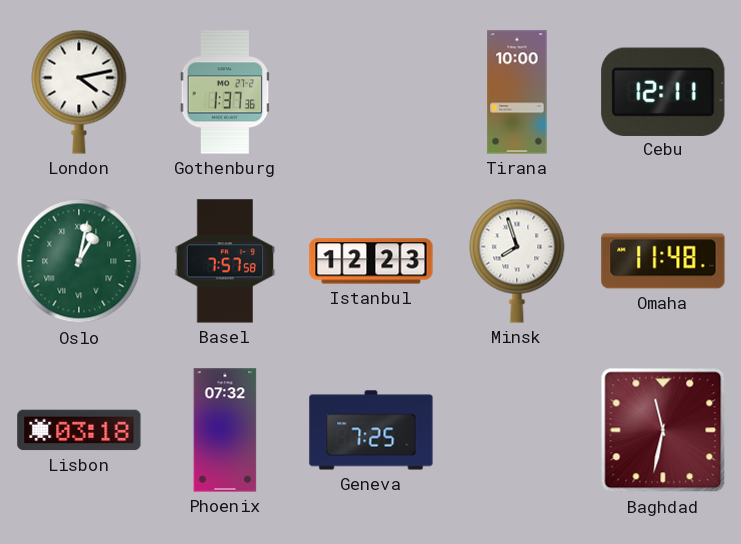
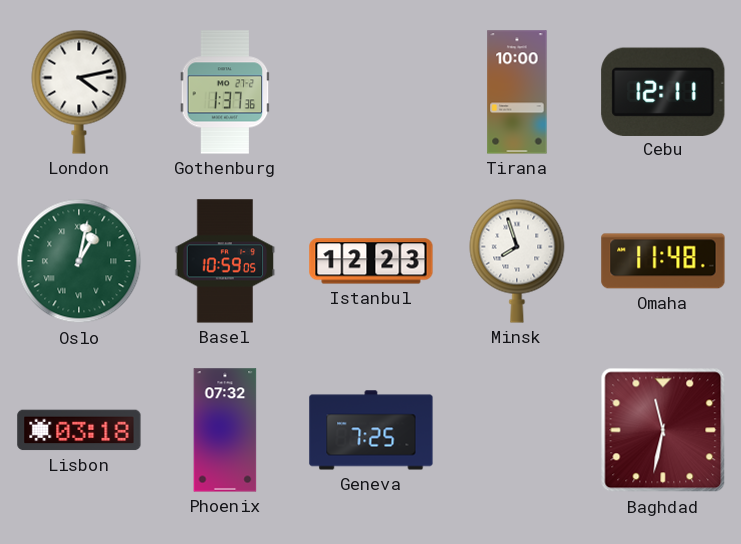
Basel: 7:57 -> 10:59 (225, 261)
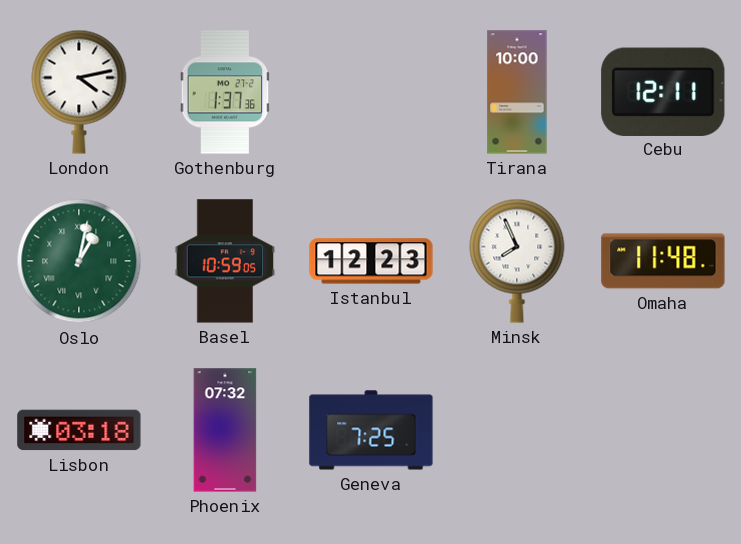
Minsk: 7:57 -> 7:56 (517, 261)
Baghdad: 11:32 -> none (663, 430)
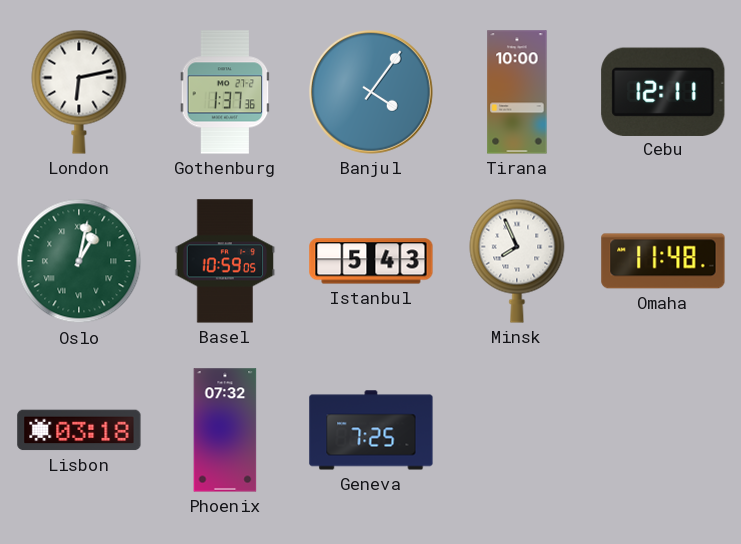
London: 4:13 -> 6:13 (79, 92)
Banjul: none -> 4:06 (371, 92)
Istanbul: 12:23 -> 5:43 (371, 261)
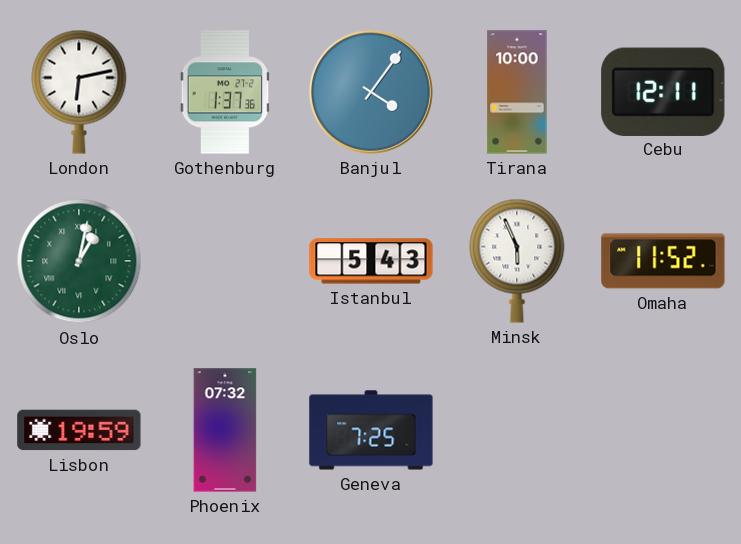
Basel: 10:59 -> none (225, 261)
Minsk: 7:56 -> 5:56 (517, 261)
Omaha: 11:48 -> 11:52 (663, 261)
Lisbon: 03:18 -> 19:59 (79, 430)
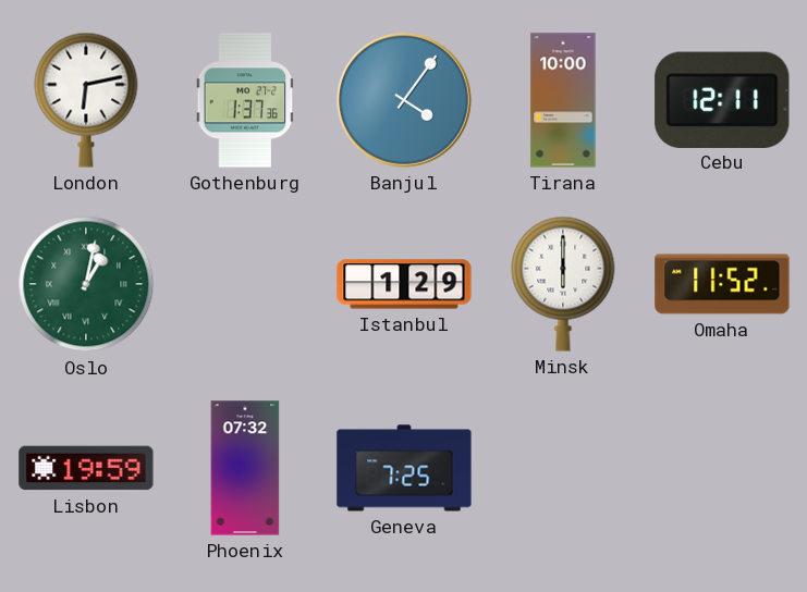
Istanbul: 5:43 -> 1:29 (404, 284)
Minsk: 5:56 -> 6:00 (563, 284)
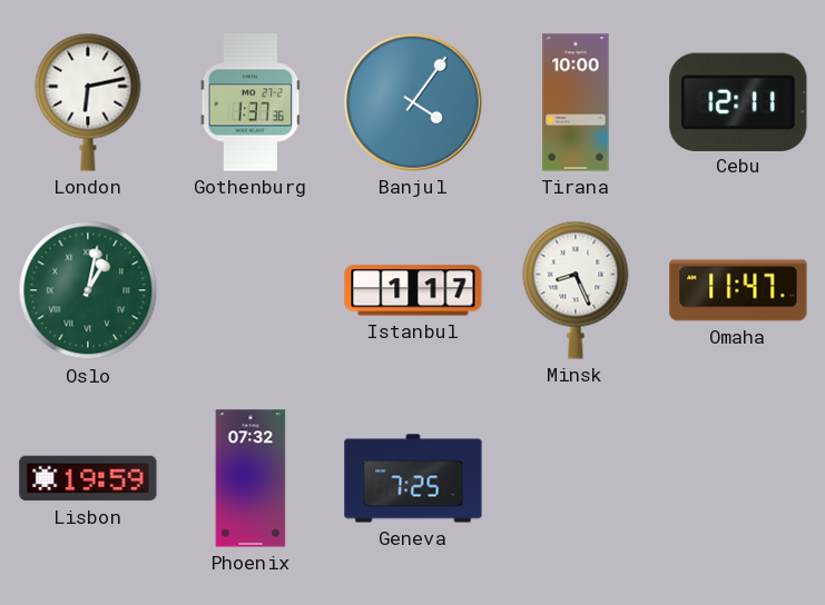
Istanbul: 1:29 -> 1:17 (413, 290)
Minsk: 6:00 -> 8:26 (576, 290)
Omaha: 11:52 -> 11:47 (738, 290)
